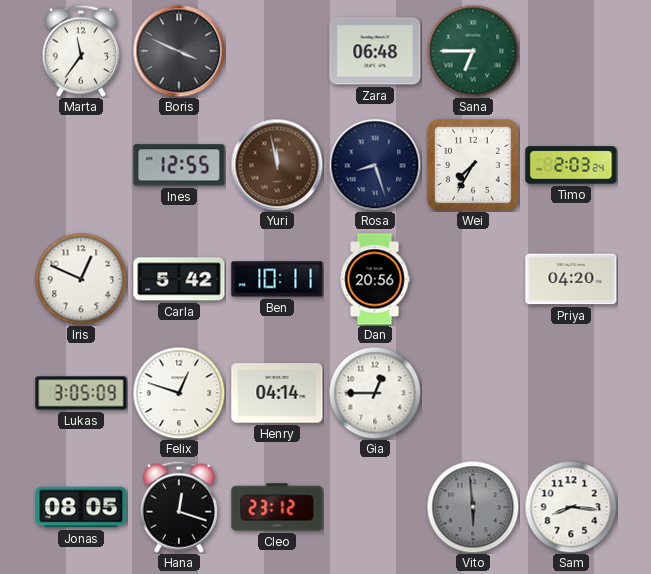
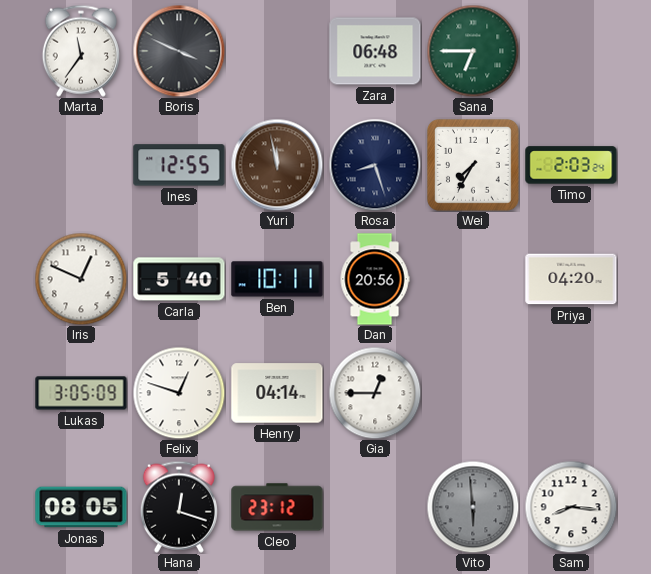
Carla: 5:42 -> 5:40 (179, 279)
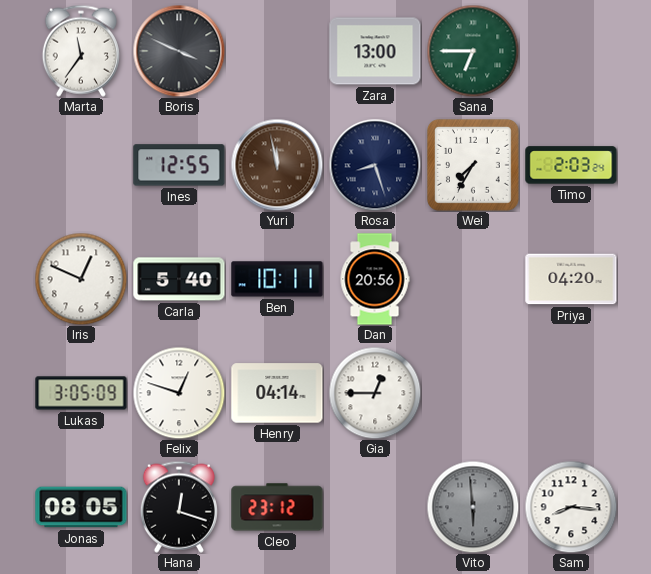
Zara: 06:48 -> 13:00 (375, 51)
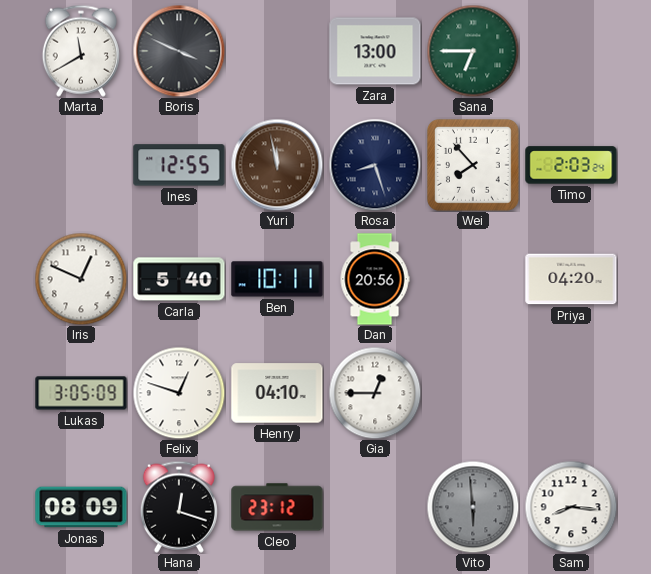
Marta: 11:36 -> 11:40 (81, 51)
Wei: 7:35 -> 7:53 (473, 165)
Henry: 04:14 -> 04:10 (277, 393)
Jonas: 08:05 -> 08:09 (81, 507)
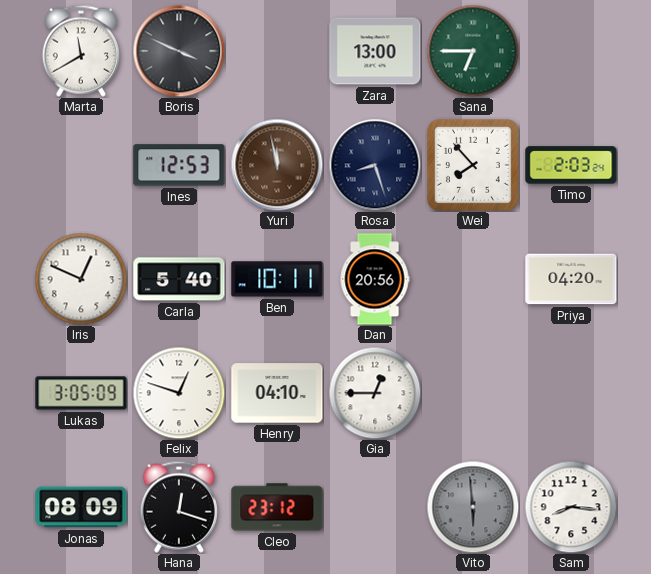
Ines: 12:55 -> 12:53 (179, 165)
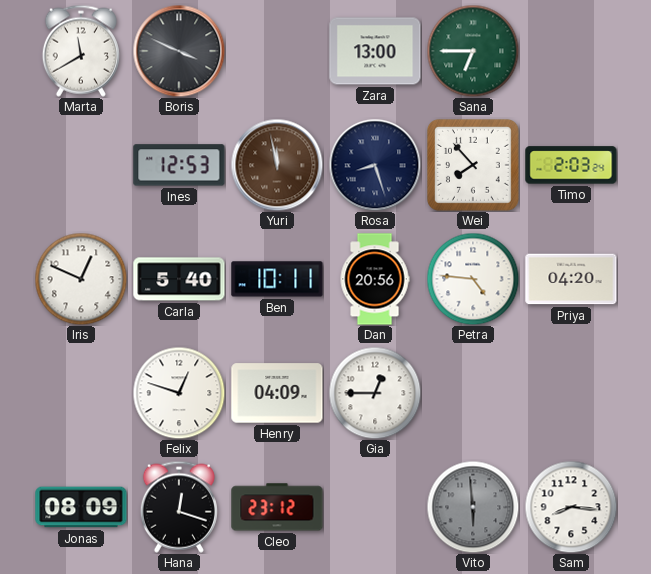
Petra: none -> 4:46 (473, 279)
Lukas: 3:05 -> none (81, 393)
Henry: 04:10 -> 04:09 (277, 393)
